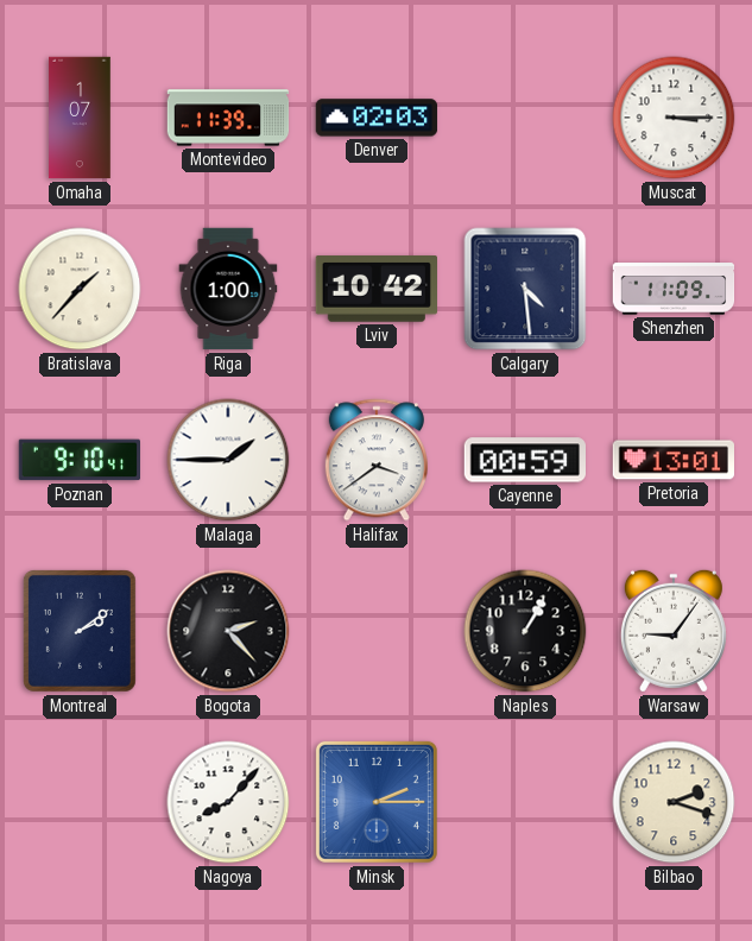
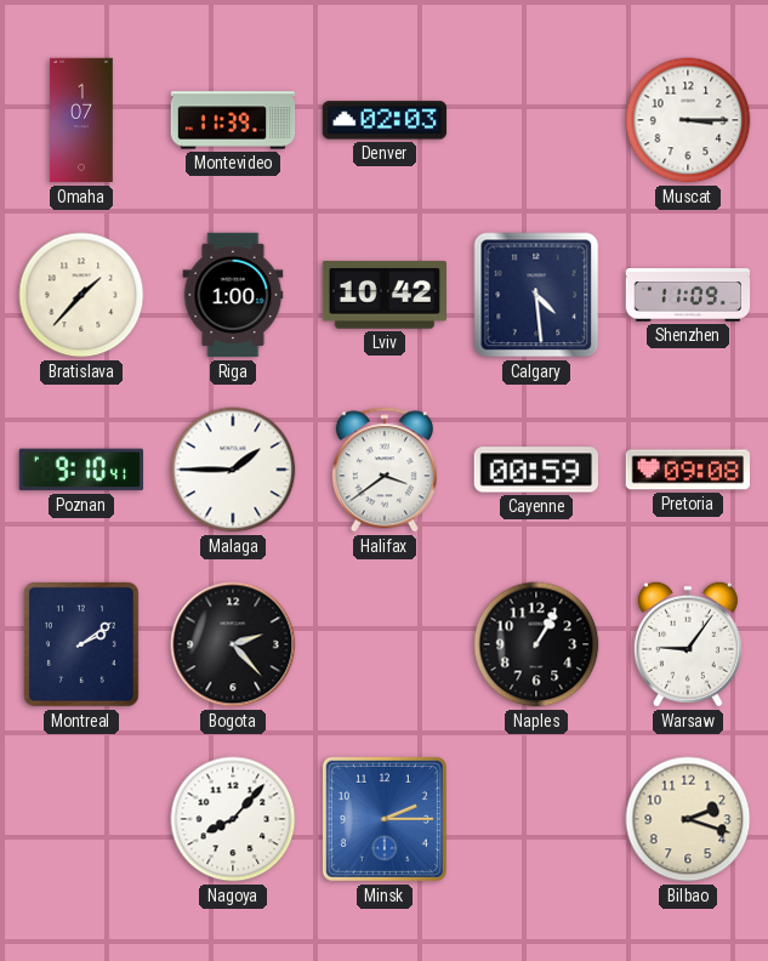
Pretoria: 13:01 -> 09:08 (688, 470)
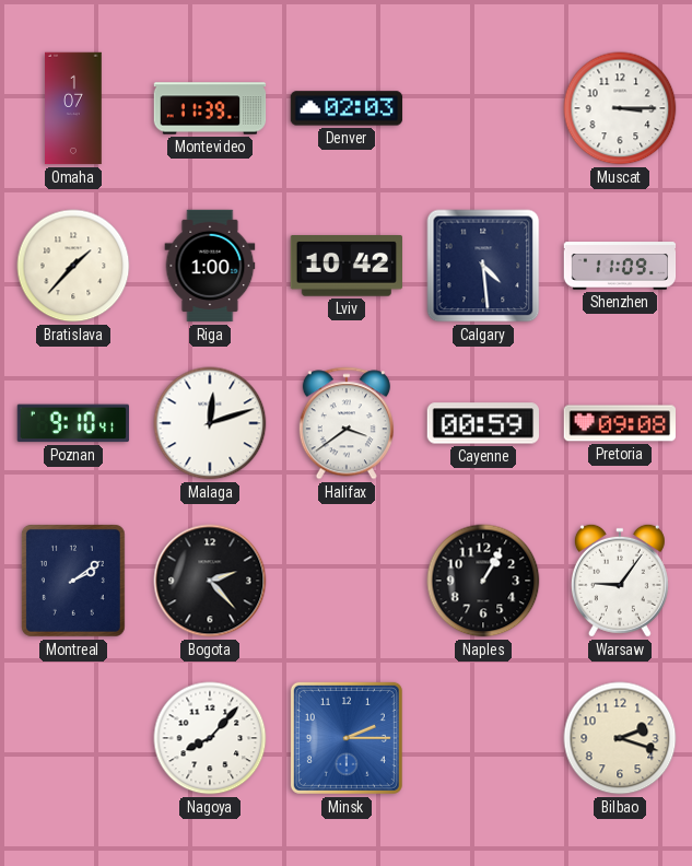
Malaga: 1:45 -> 12:12 (210, 423)
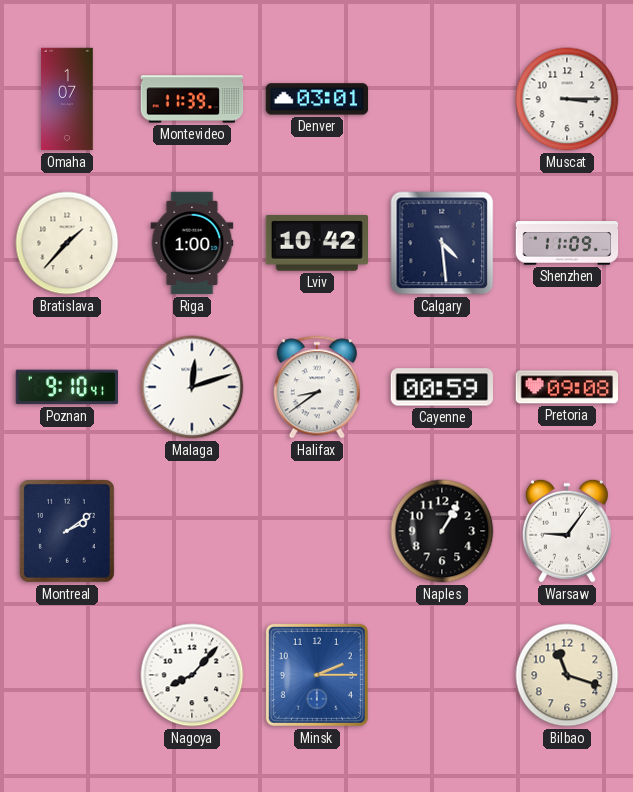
Denver: 02:03 -> 03:01 (317, 99)
Halifax: 3:39 -> 8:39 (317, 387)
Bogota: 2:23 -> none (210, 581)
Bilbao: 2:18 -> 11:18 (567, 675)
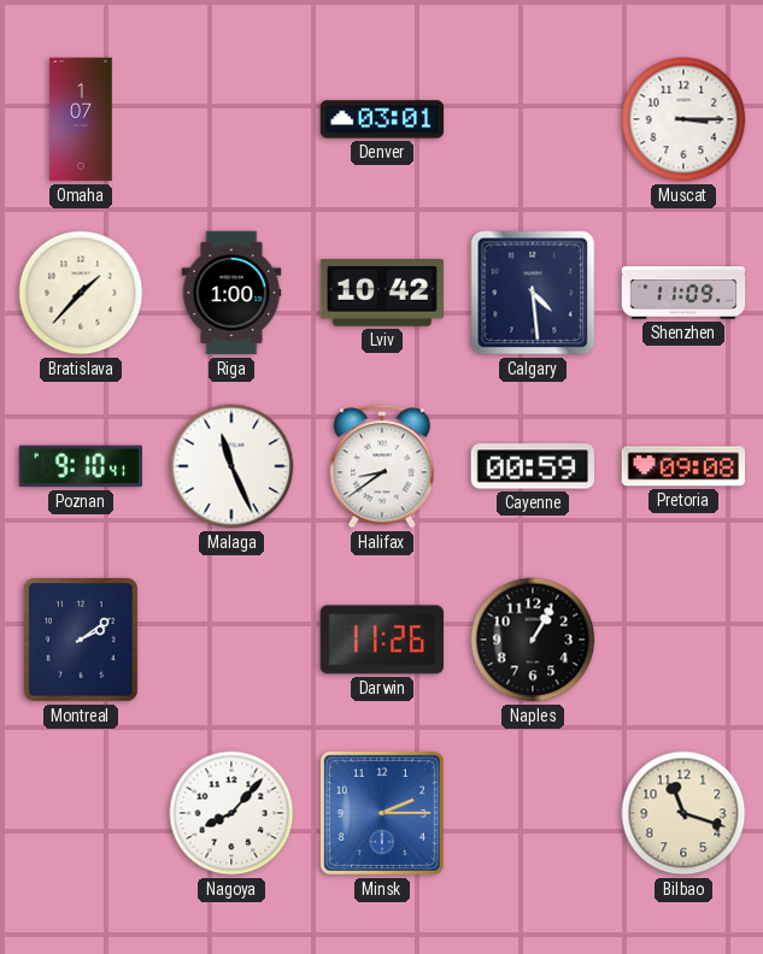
Montevideo: 11:39 -> none (192, 99)
Malaga: 12:12 -> 11:26 (231, 466)
Darwin: none -> 11:26 (382, 640)
Warsaw: 9:06 -> none (567, 531)
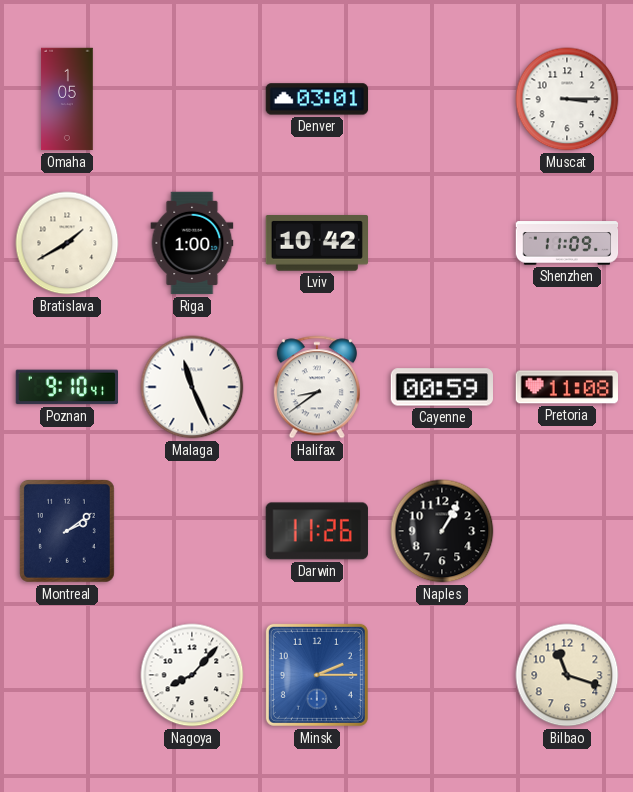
Omaha: 1:07 -> 1:05 (67, 99)
Bratislava: 1:37 -> 1:40 (67, 243)
Calgary: 4:29 -> none (533, 293)
Pretoria: 09:08 -> 11:08 (567, 387)
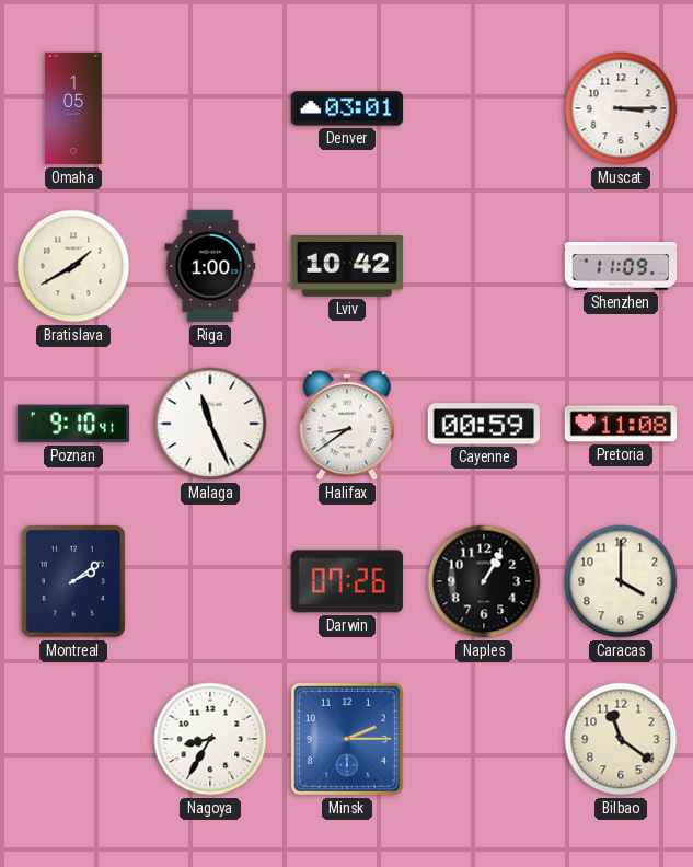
Darwin: 11:26 -> 07:26 (347, 581)
Caracas: none -> 4:00 (621, 581)
Nagoya: 8:07 -> 8:35 (210, 739)
Bilbao: 11:18 -> 11:21 (621, 739)
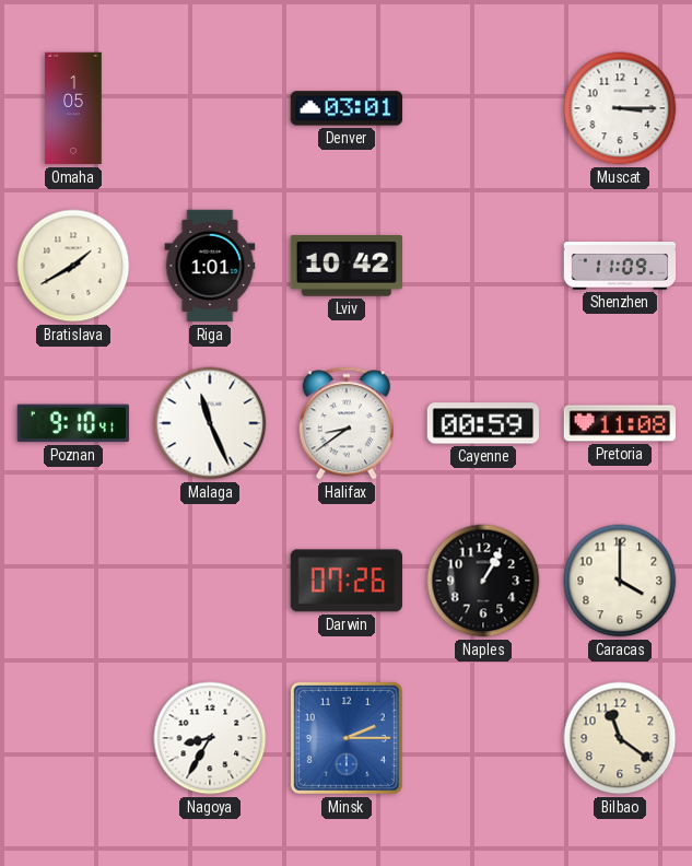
Riga: 1:00 -> 1:01 (210, 266)
Montreal: 2:09 -> none (73, 581)
